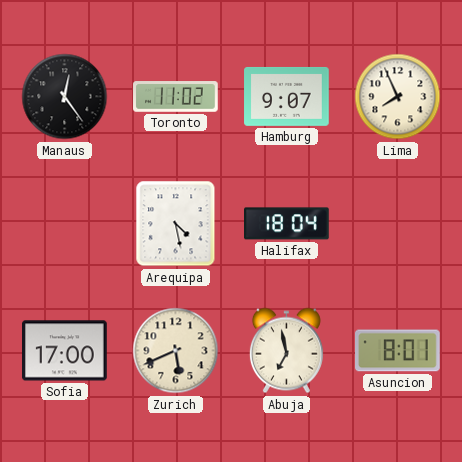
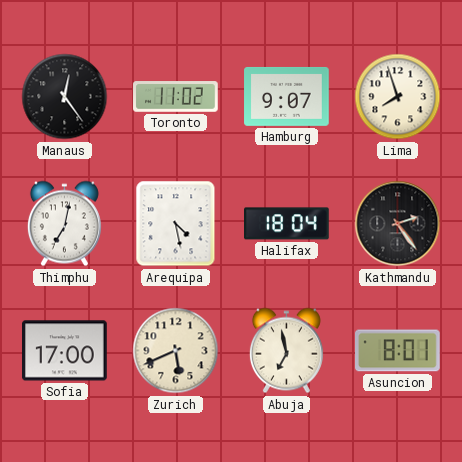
Lima: 7:56 -> 7:57 (398, 97)
Thimphu: none -> 7:02 (64, 224)
Kathmandu: none -> 2:24 (398, 224)
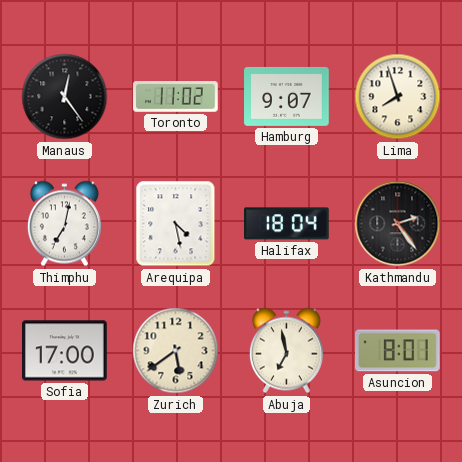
Zurich: 5:41 -> 5:39 (176, 351)
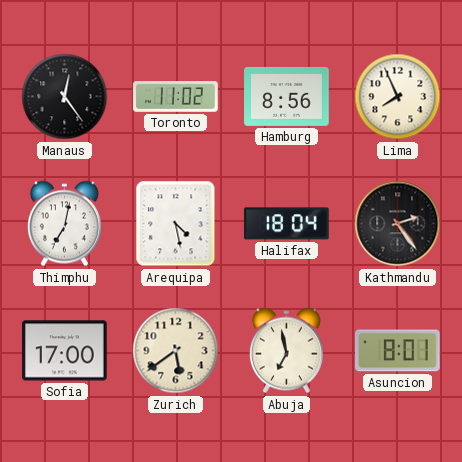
Hamburg: 9:07 -> 8:56 (287, 96)
Lima: 7:57 -> 7:56 (398, 97)
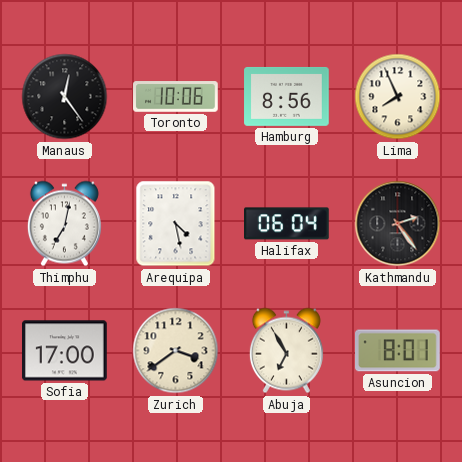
Toronto: 11:02 -> 10:06 (176, 97)
Halifax: 18:04 -> 06:04 (287, 224)
Zurich: 5:39 -> 3:39 (176, 351)
Abuja: 6:58 -> 6:55 (286, 351)
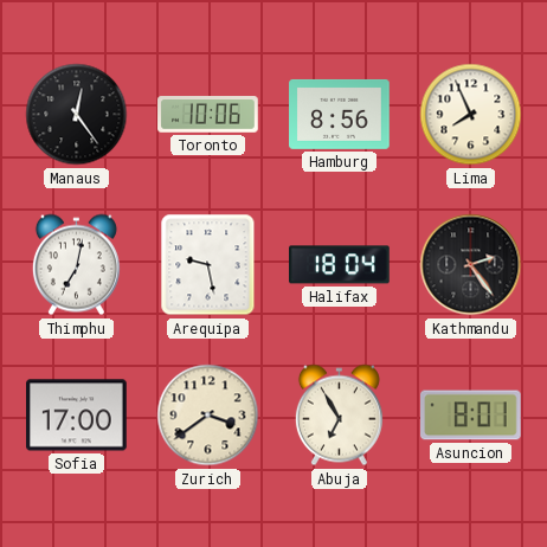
Arequipa: 4:28 -> 9:28 (208, 265)
Halifax: 06:04 -> 18:04 (340, 265)
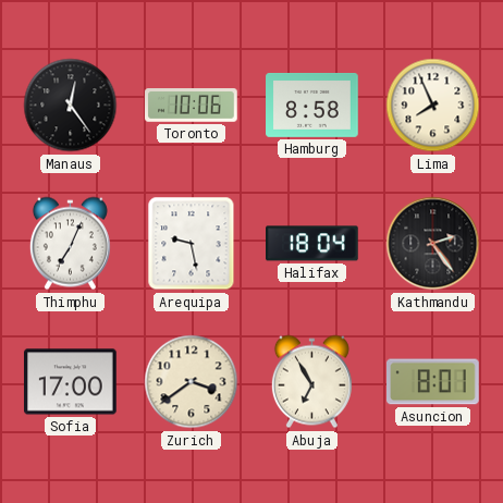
Hamburg: 8:56 -> 8:58 (312, 105)
Thimphu: 7:02 -> 7:04 (70, 244)
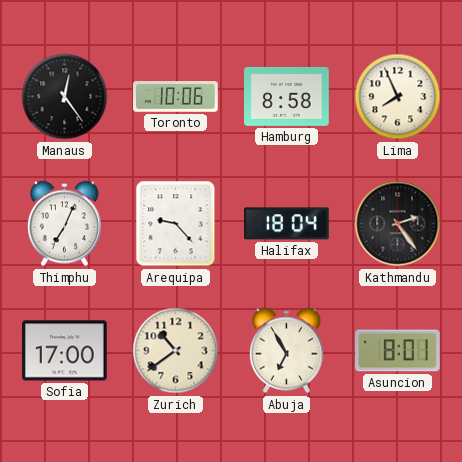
Arequipa: 9:28 -> 9:23 (176, 224)
Zurich: 3:39 -> 10:39 (176, 351)
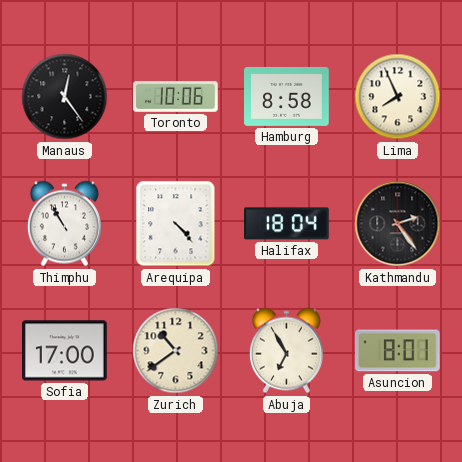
Thimphu: 7:04 -> 10:55 (64, 224)
Arequipa: 9:23 -> 4:23 (176, 224)
